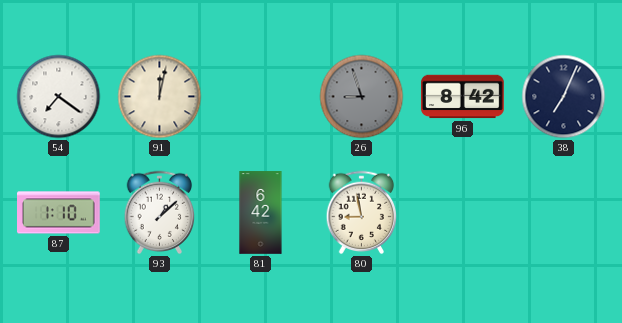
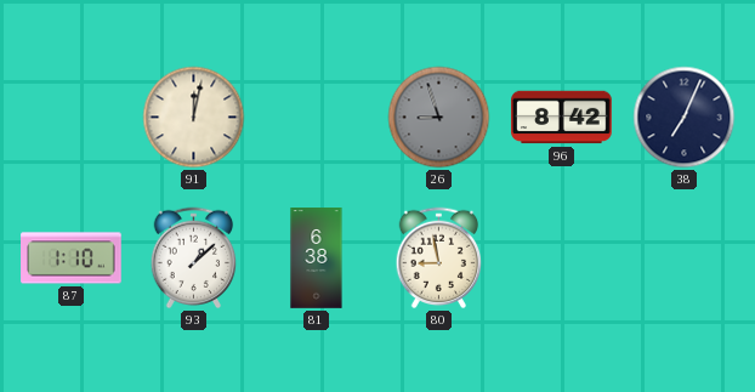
54: 7:21 -> none (59, 97)
81: 6:42 -> 6:38 (317, 259)
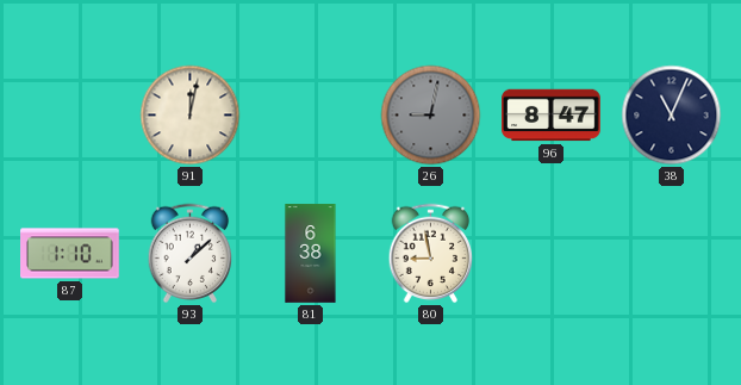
26: 8:57 -> 9:02 (431, 116)
96: 8:42 -> 8:47 (552, 116)
38: 7:04 -> 11:04 (672, 116)
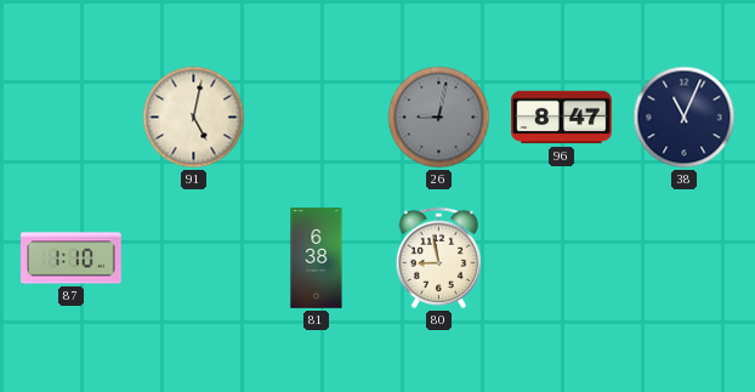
91: 12:02 -> 5:02 (194, 118)
93: 1:08 -> none (191, 254)
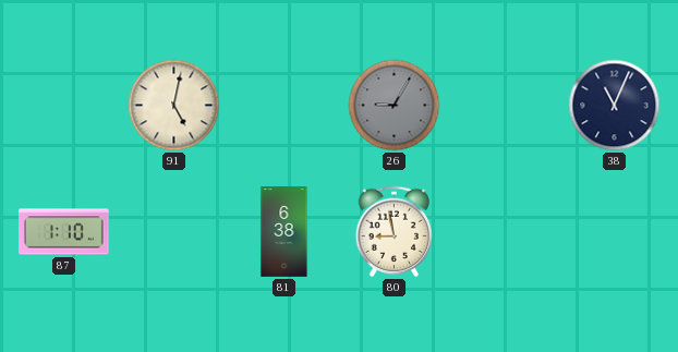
26: 9:02 -> 9:05 (395, 106)
96: 8:47 -> none (562, 118)
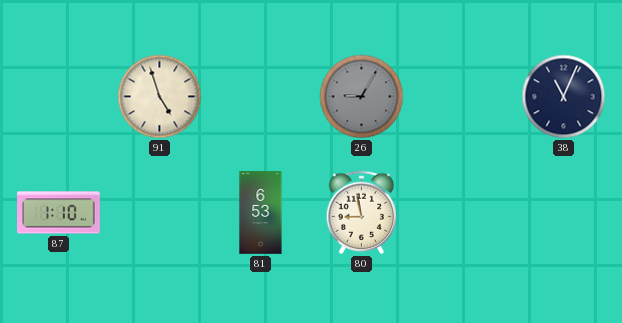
91: 5:02 -> 4:57 (160, 97)
81: 6:38 -> 6:53 (261, 213)
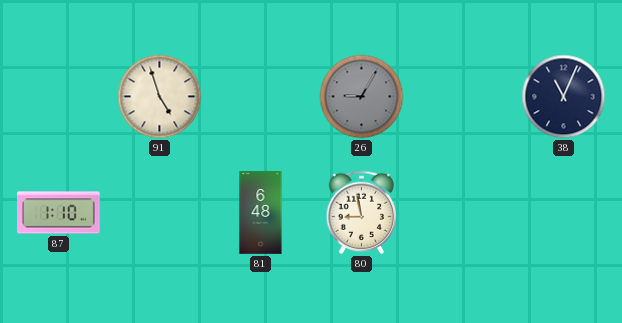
81: 6:53 -> 6:48 (261, 213)
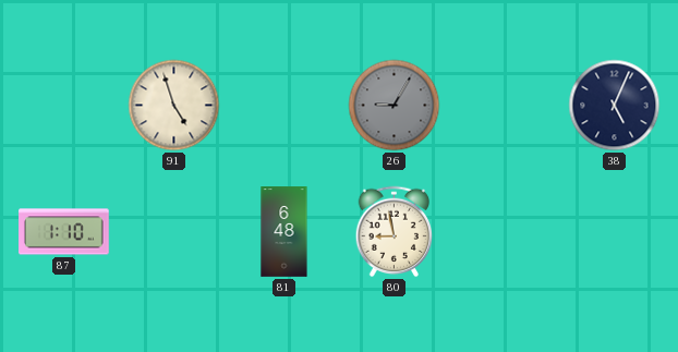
38: 11:04 -> 5:04 (615, 106)
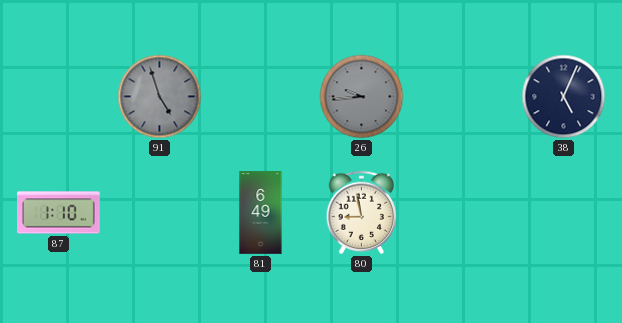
91 dial: cream -> grey (160, 97)
26: 9:05 -> 9:44 (362, 97)
81: 6:48 -> 6:49 (261, 213)
